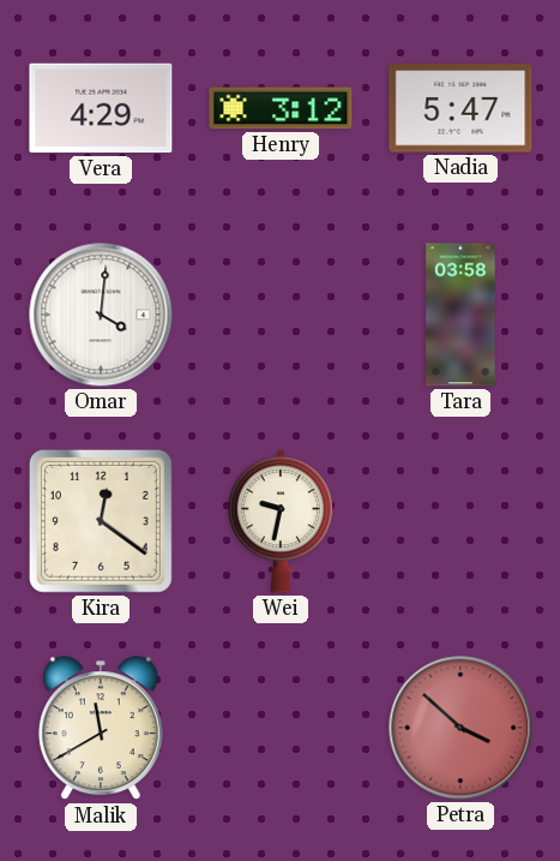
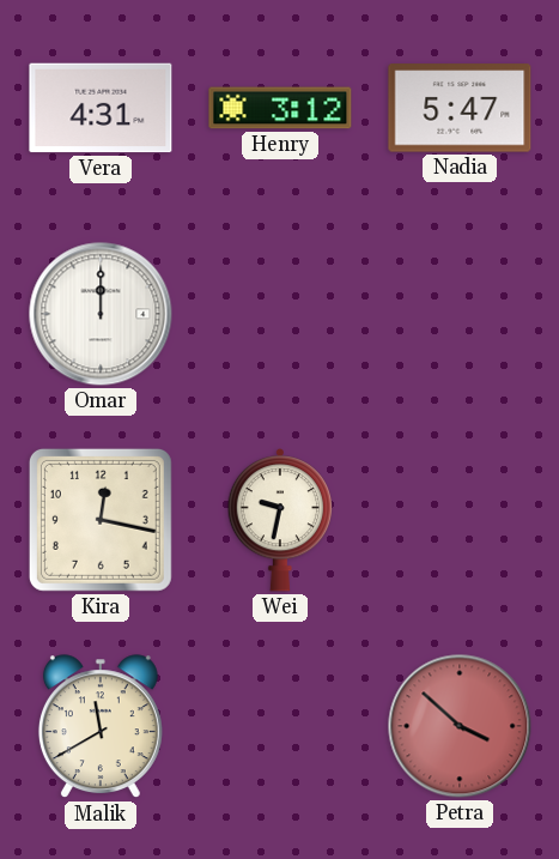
Vera: 4:29 -> 4:31 (101, 108)
Omar: 4:01 -> 12:00 (101, 314)
Tara: 03:58 -> none (460, 315)
Kira: 12:21 -> 12:17 (101, 520)
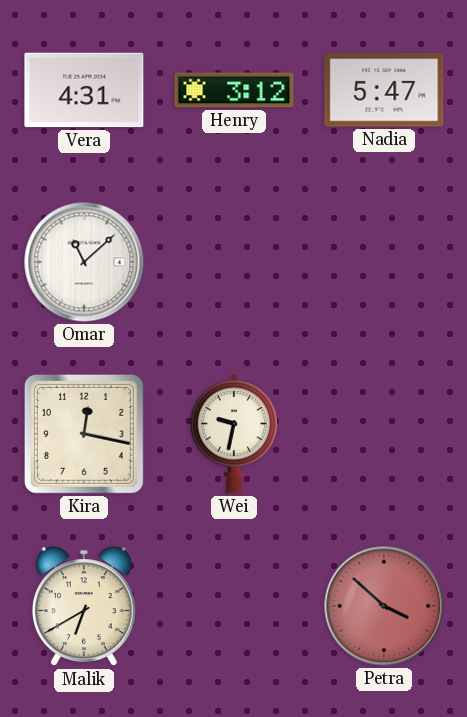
Omar: 12:00 -> 11:08 (84, 262)
Malik: 11:40 -> 6:40 (84, 607)
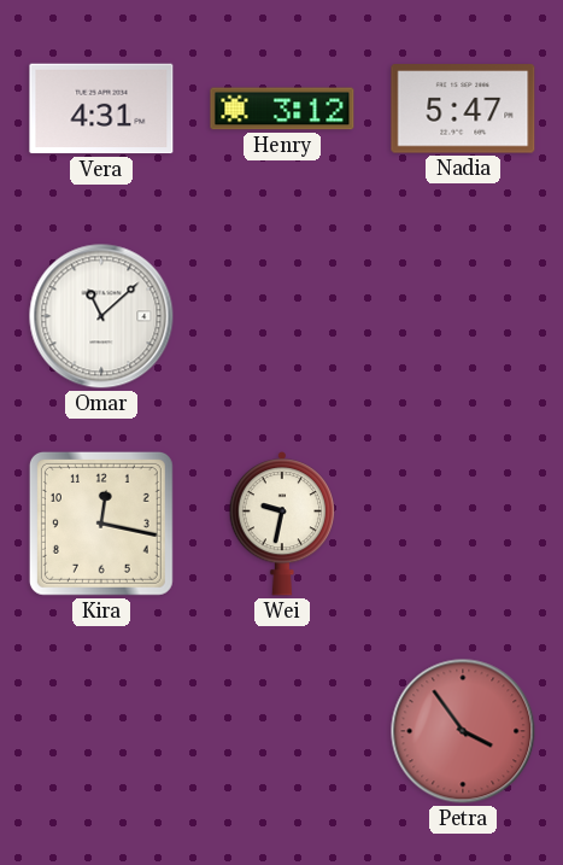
Malik: 6:40 -> none (84, 607)
Petra: 3:52 -> 3:54 (463, 731)
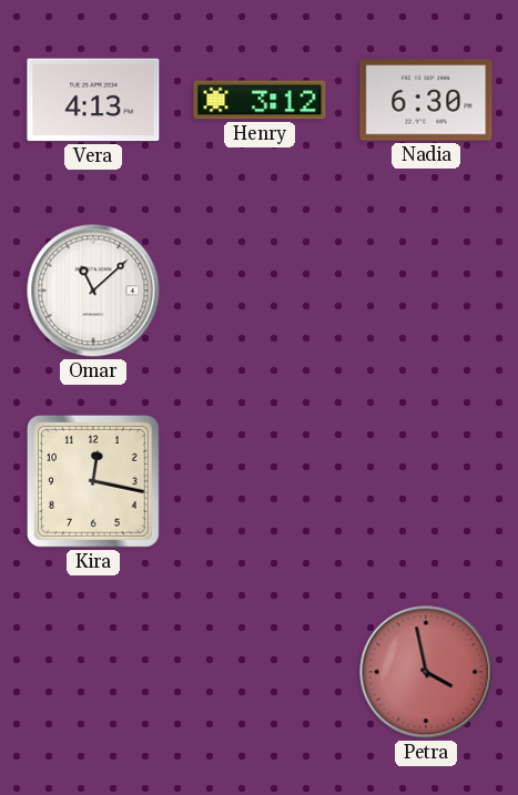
Vera: 4:31 -> 4:13 (93, 100)
Nadia: 5:47 -> 6:30 (426, 100)
Wei: 9:32 -> none (282, 525)
Petra: 3:54 -> 3:58 (426, 672)
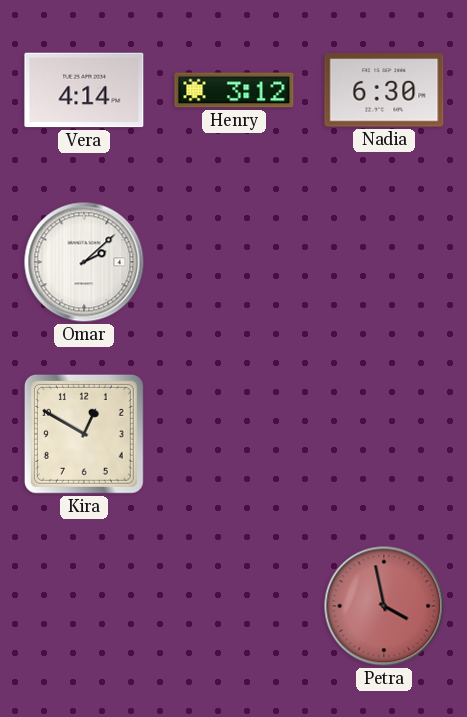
Vera: 4:13 -> 4:14 (84, 90)
Omar: 11:08 -> 2:08 (84, 262)
Kira: 12:17 -> 12:50 (84, 434)
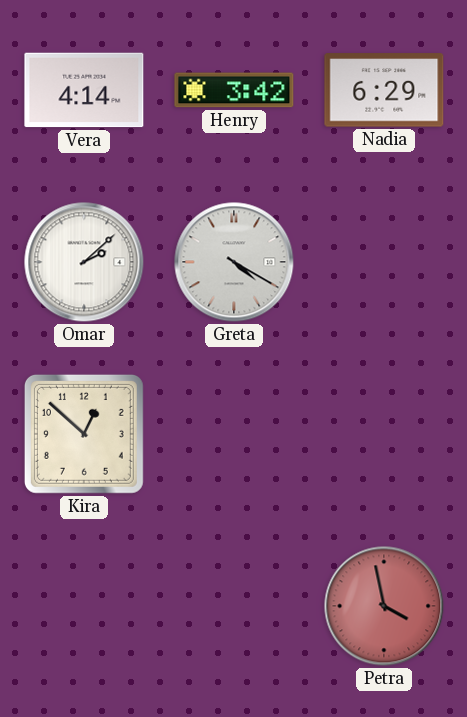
Henry: 3:12 -> 3:42 (234, 90)
Nadia: 6:30 -> 6:29 (384, 90)
Greta: none -> 4:20 (234, 262)
Kira: 12:50 -> 12:52 (84, 434)
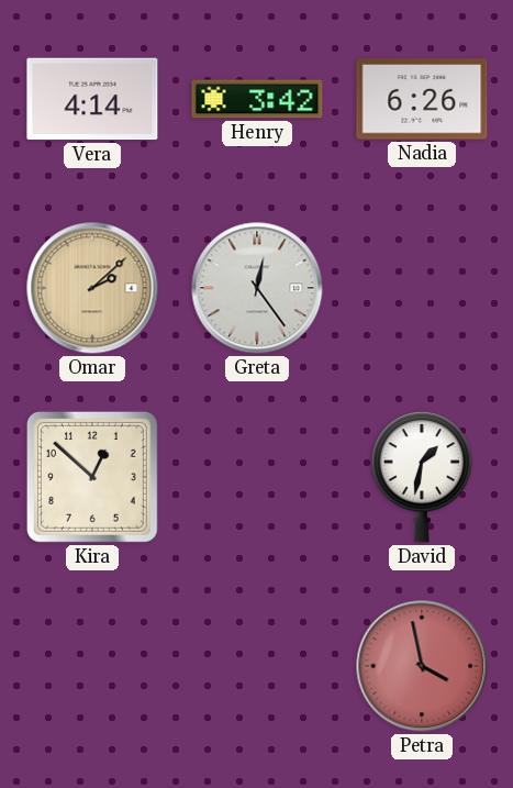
Nadia: 6:29 -> 6:26 (422, 99)
Omar dial: white -> champagne (92, 288)
Greta: 4:20 -> 12:24 (257, 288)
David: none -> 1:32 (421, 477)
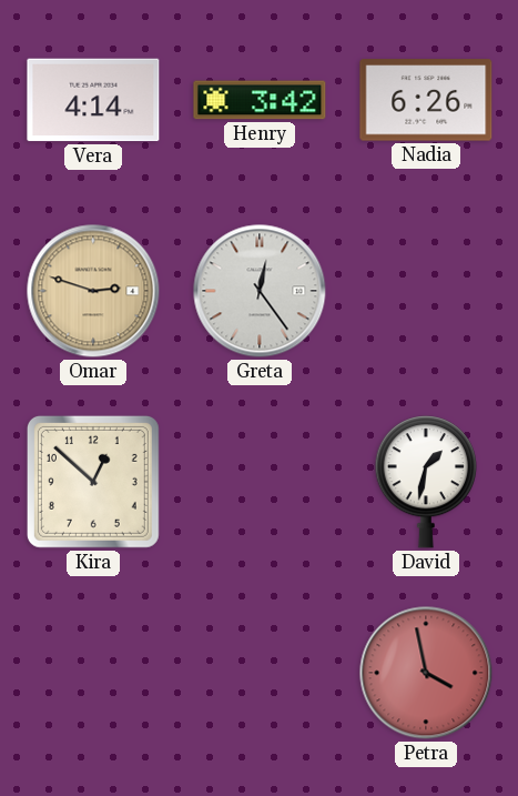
Omar: 2:08 -> 2:48 (93, 291)
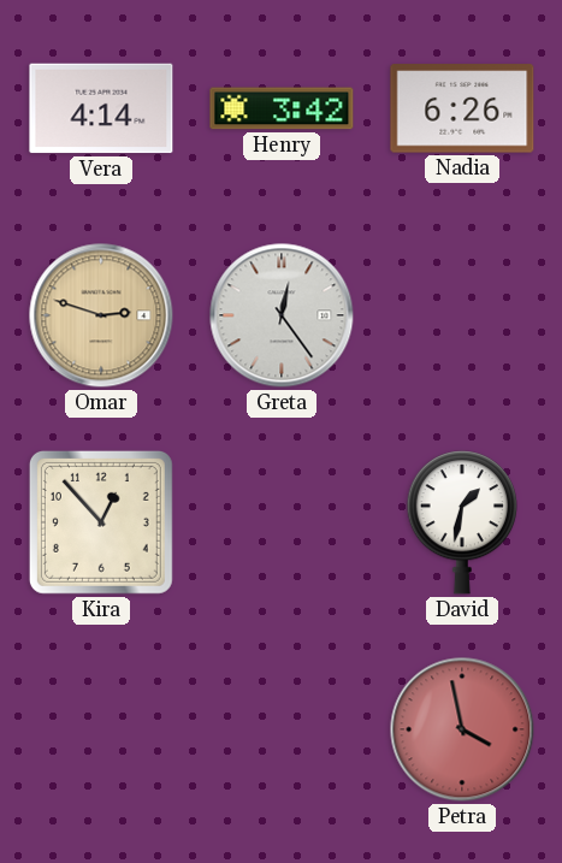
Kira: 12:52 -> 12:53 (101, 522)
